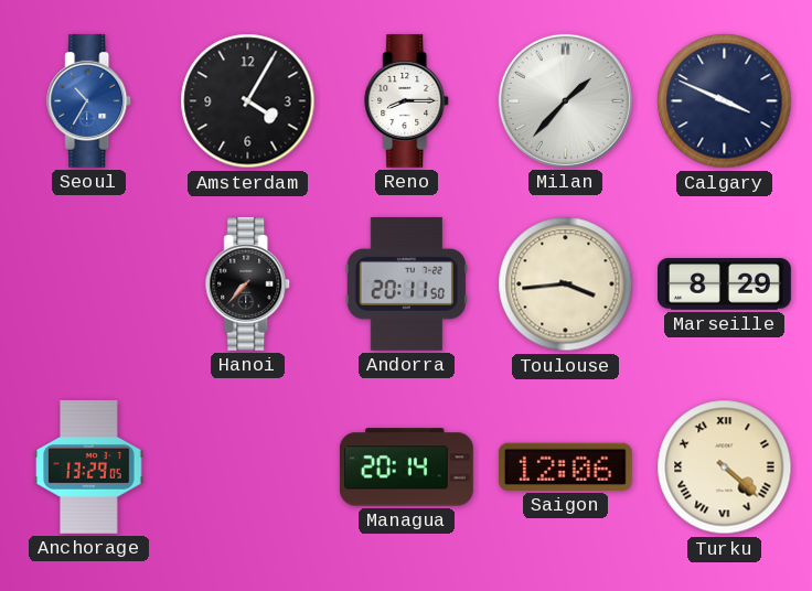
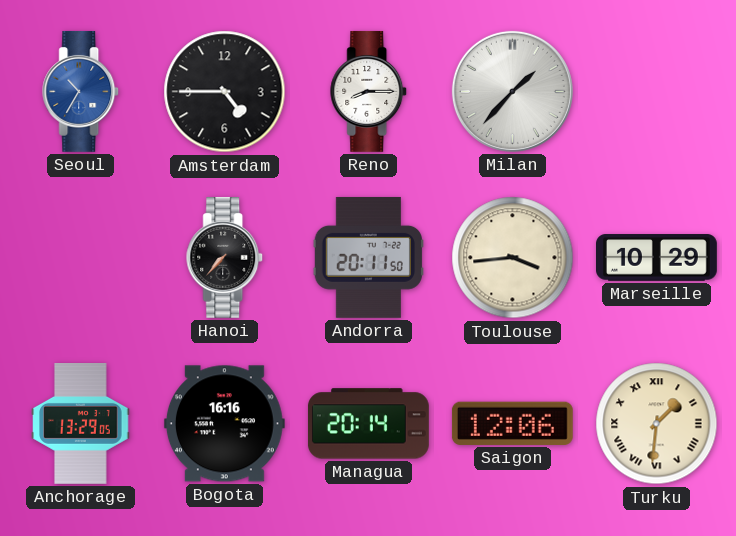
Amsterdam: 4:05 -> 4:45 (225, 92)
Calgary: 3:49 -> none (725, 101)
Marseille: 8:29 -> 10:29 (657, 258)
Bogota: none -> 16:16 (224, 424)
Turku: 4:22 -> 1:31 (657, 424)
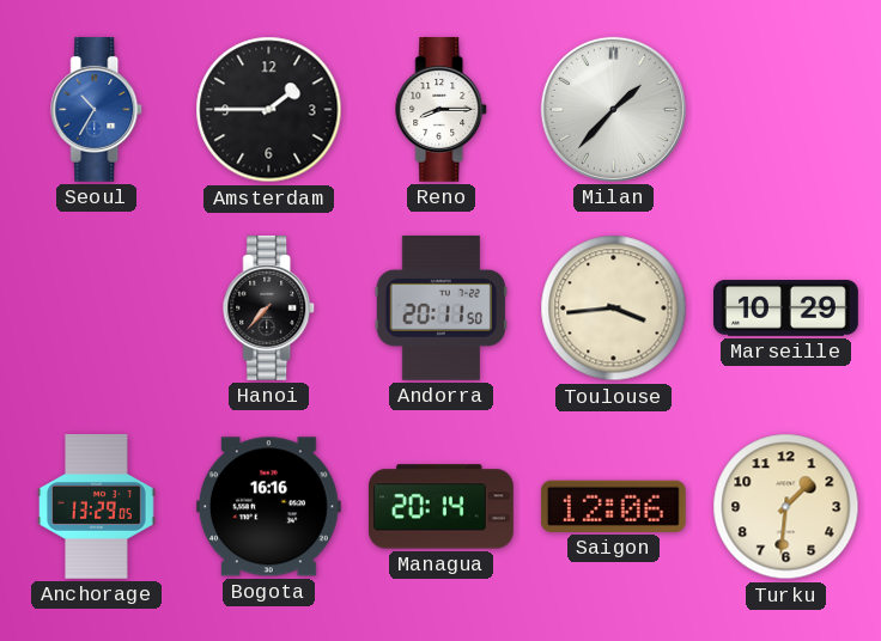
Amsterdam: 4:45 -> 1:45 (269, 110)
Turku numerals: Roman -> Arabic (786, 507)
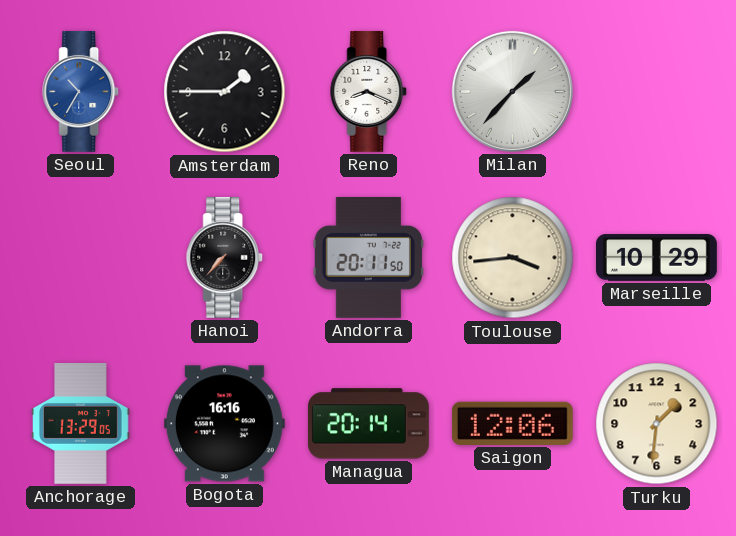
Reno: 8:15 -> 8:19 (369, 91)
